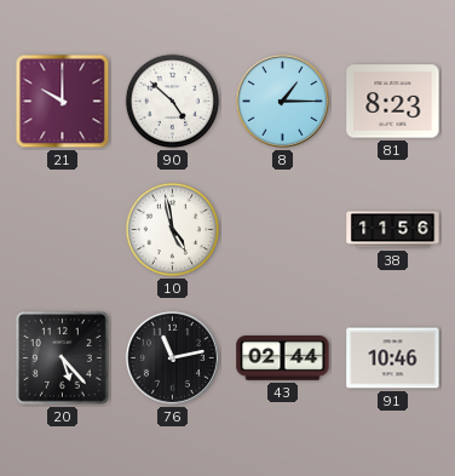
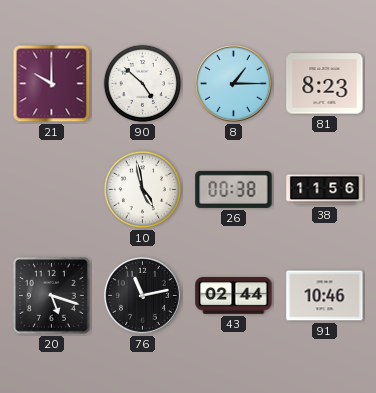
26: none -> 00:38 (234, 189)
20: 5:23 -> 5:18 (52, 296)
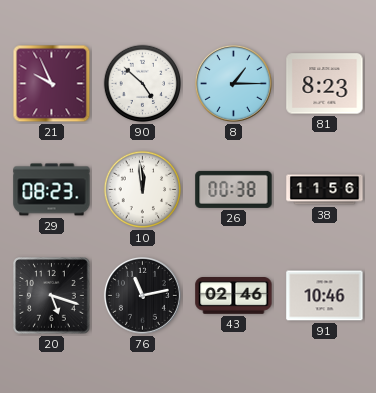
21: 10:00 -> 9:56 (52, 84)
29: none -> 08:23 (52, 190)
10: 4:58 -> 11:59 (143, 190)
43: 02:44 -> 02:46 (234, 296)
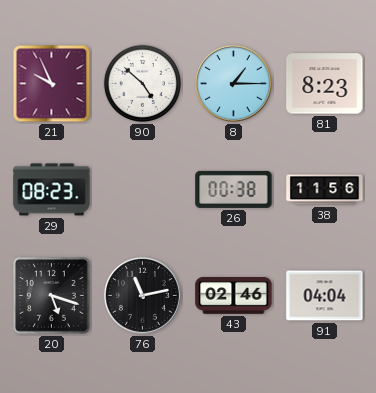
10: 11:59 -> none (143, 190)
91: 10:46 -> 04:04 (325, 296)
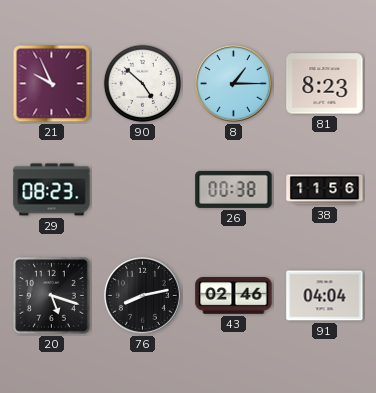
76: 11:13 -> 8:13 (142, 295)
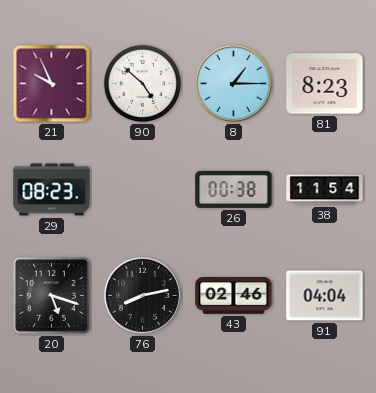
38: 11:56 -> 11:54 (325, 190)
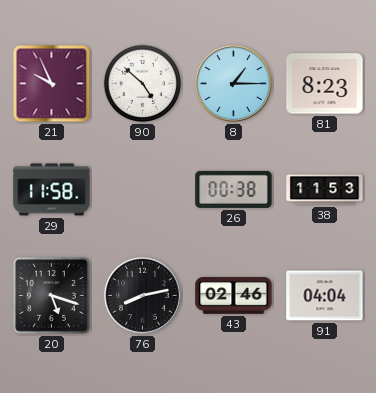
29: 08:23 -> 11:58 (52, 190)
38: 11:54 -> 11:53 (325, 190)
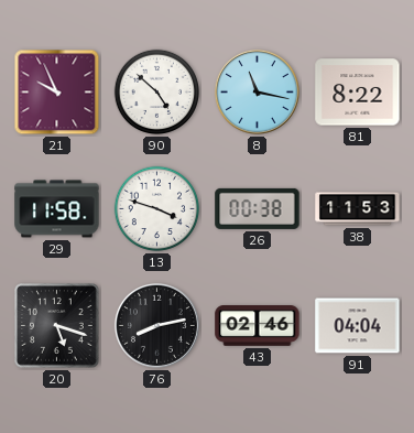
8: 1:15 -> 11:17 (257, 91)
81: 8:23 -> 8:22 (358, 93)
13: none -> 3:48 (157, 209)
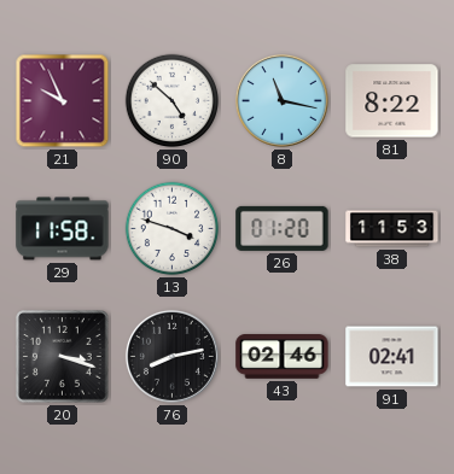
26: 00:38 -> 01:20 (283, 228)
20: 5:18 -> 3:18 (63, 357)
91: 04:04 -> 02:41 (392, 357)
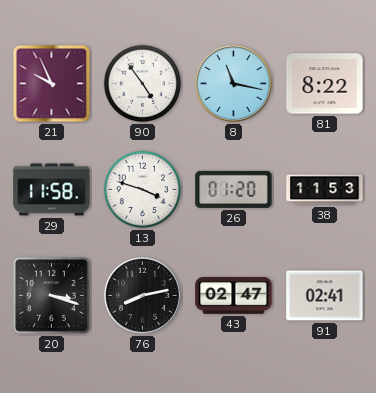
90: 4:52 -> 4:54 (143, 84)
43: 02:46 -> 02:47 (234, 296)
